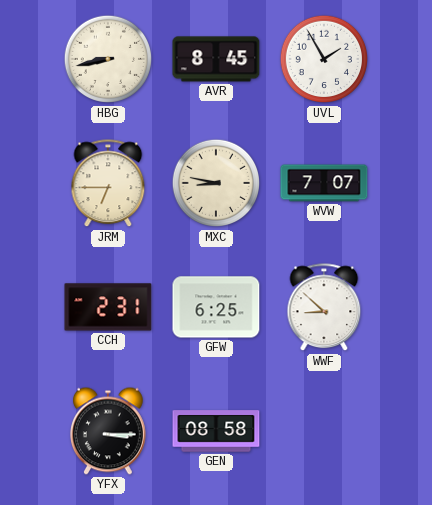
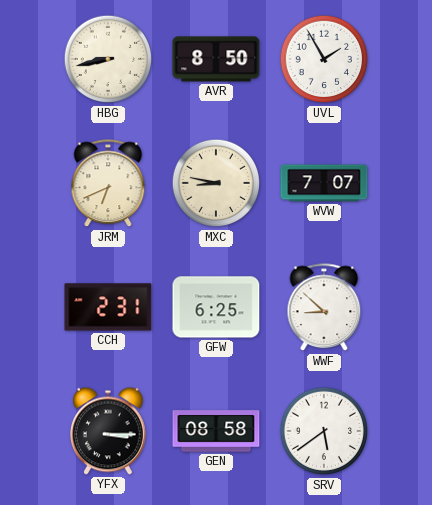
AVR: 8:45 -> 8:50 (216, 59)
JRM: 6:45 -> 6:41 (108, 184)
SRV: none -> 5:39 (324, 431)
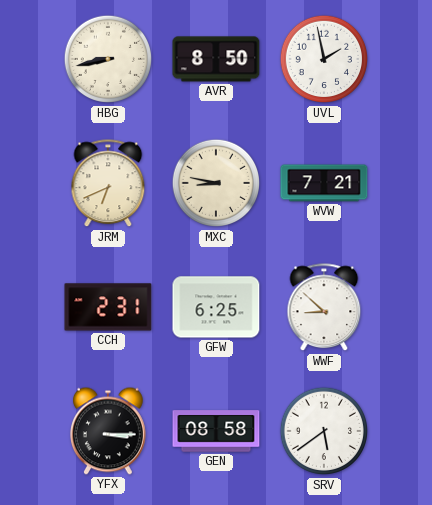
UVL: 1:55 -> 1:58 (324, 59)
WVW: 7:07 -> 7:21 (324, 183)
